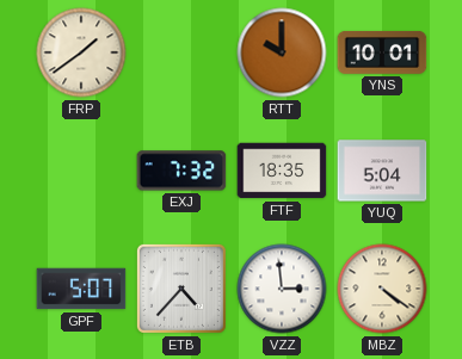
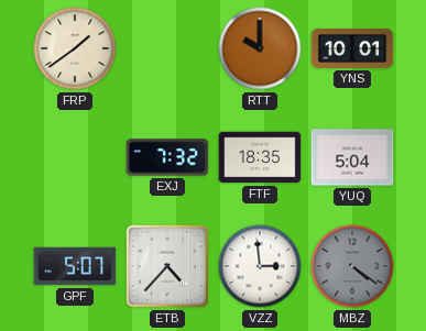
MBZ dial: cream -> grey (352, 266)
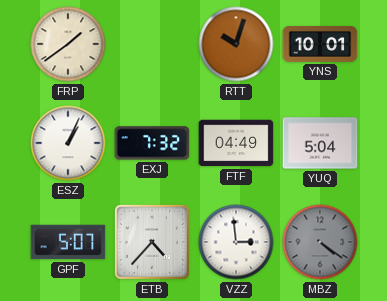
RTT: 10:00 -> 10:03 (236, 44)
ESZ: none -> 1:04 (68, 143)
FTF: 18:35 -> 04:49 (236, 143)
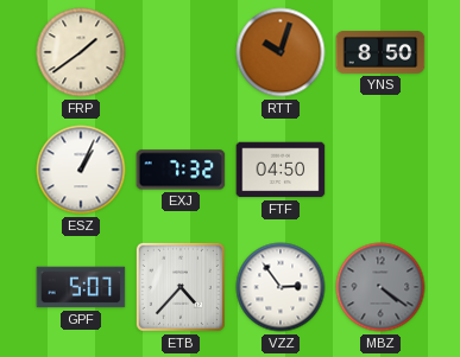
YNS: 10:01 -> 8:50 (380, 52)
FTF: 04:49 -> 04:50 (281, 170)
YUQ: 5:04 -> none (320, 143)
VZZ: 2:59 -> 2:54 (281, 287)
